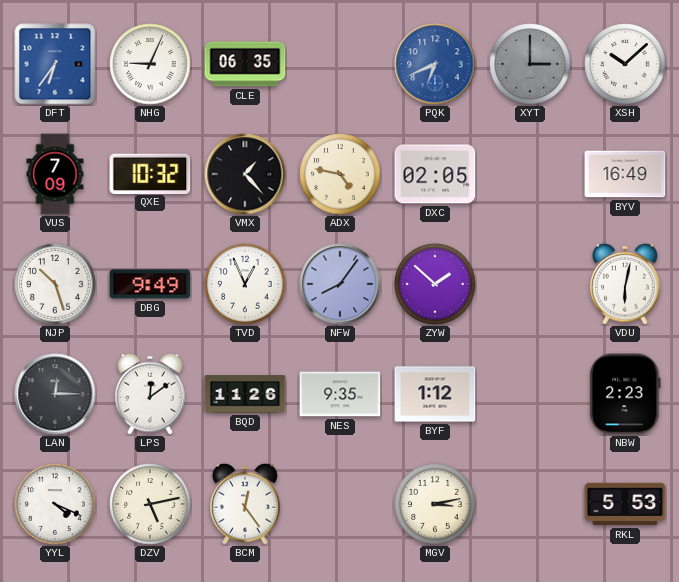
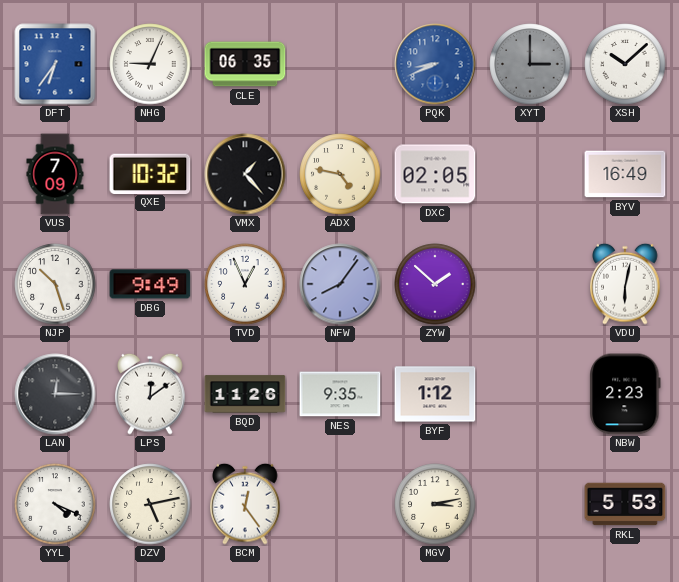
PQK: 6:41 -> 8:41 (435, 64)
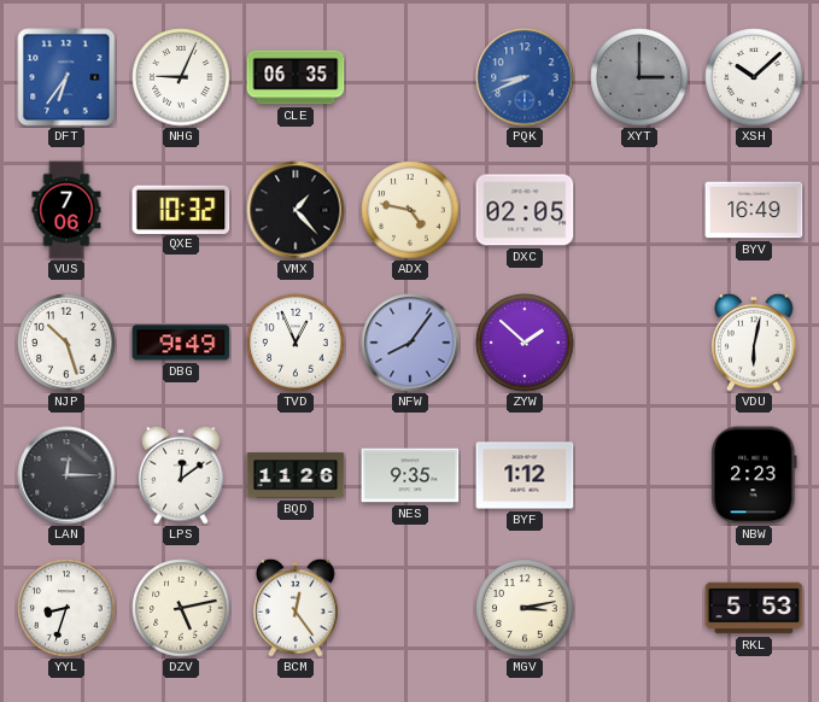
VUS: 7:09 -> 7:06 (66, 210)
YYL: 4:19 -> 8:33 (66, 608)
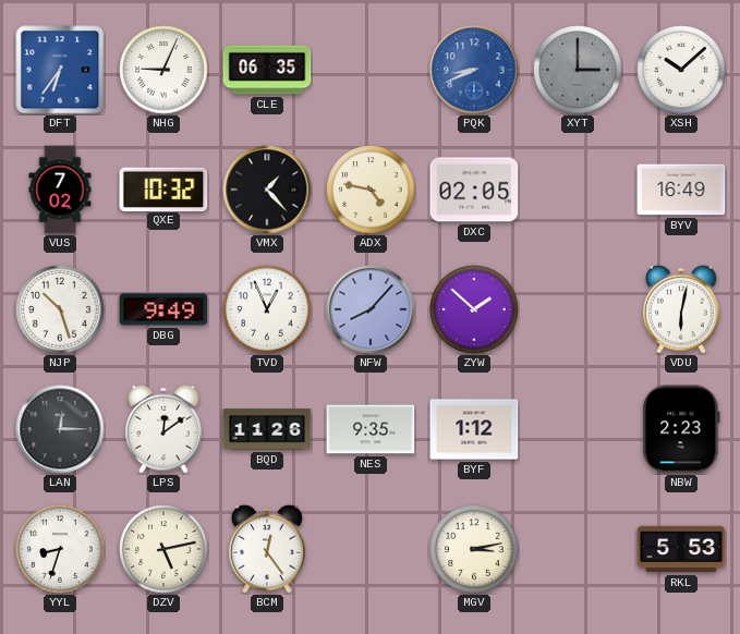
VUS: 7:06 -> 7:02 (60, 190)
NFW: 8:06 -> 8:07 (371, 309)
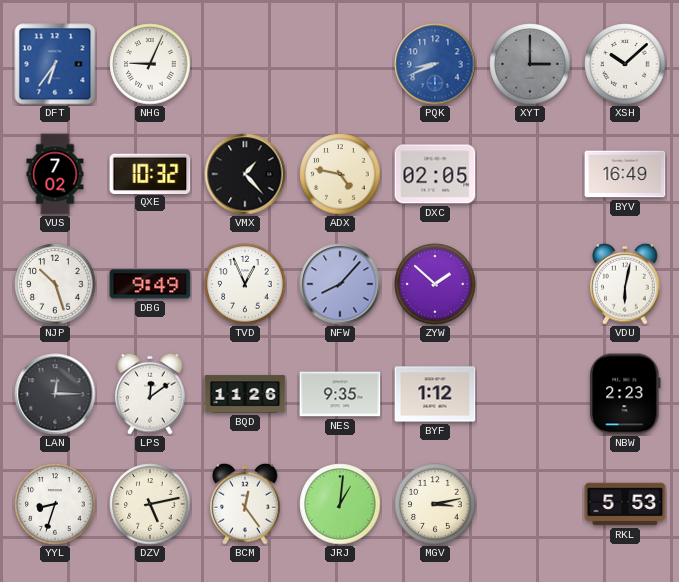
CLE: 06:35 -> none (267, 70)
JRJ: none -> 1:01 (340, 504)
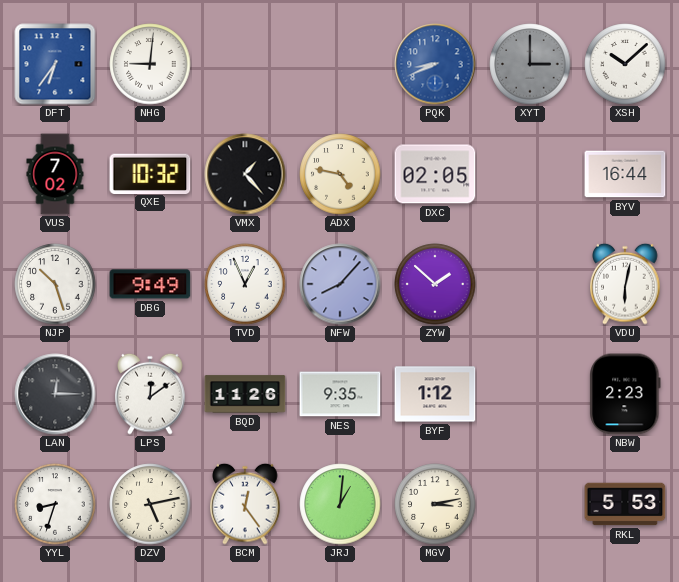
NHG: 9:04 -> 9:01 (150, 64)
BYV: 16:49 -> 16:44 (625, 174)
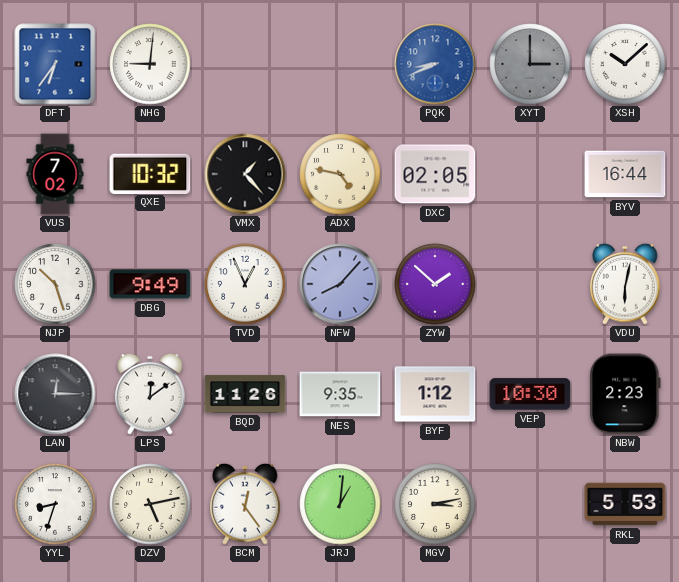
VEP: none -> 10:30 (530, 394)
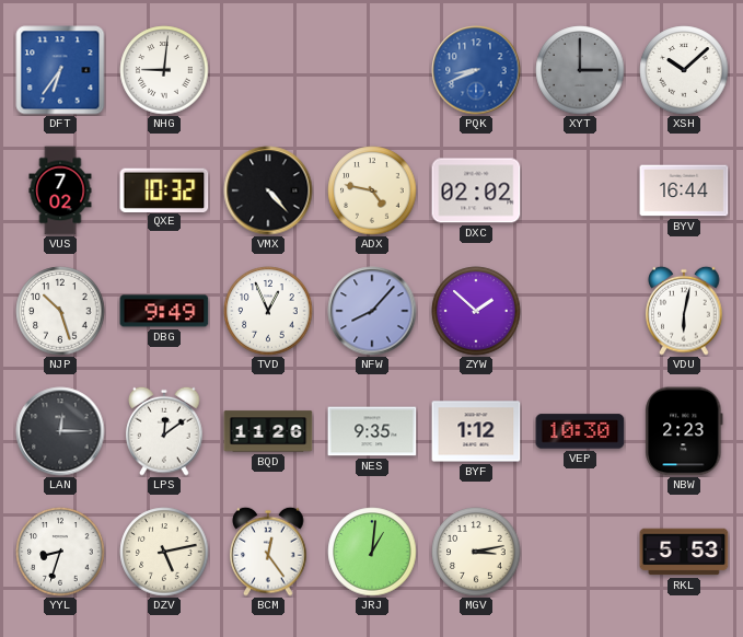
VMX: 1:23 -> 4:23 (268, 190)
DXC: 02:05 -> 02:02 (476, 190)
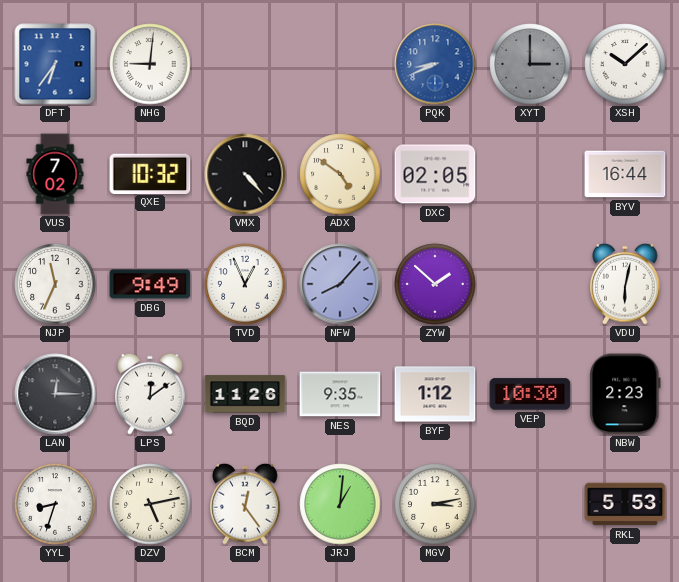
ADX: 4:47 -> 4:51 (340, 174)
DXC: 02:02 -> 02:05 (435, 174)
NJP: 10:27 -> 11:34 (55, 284)
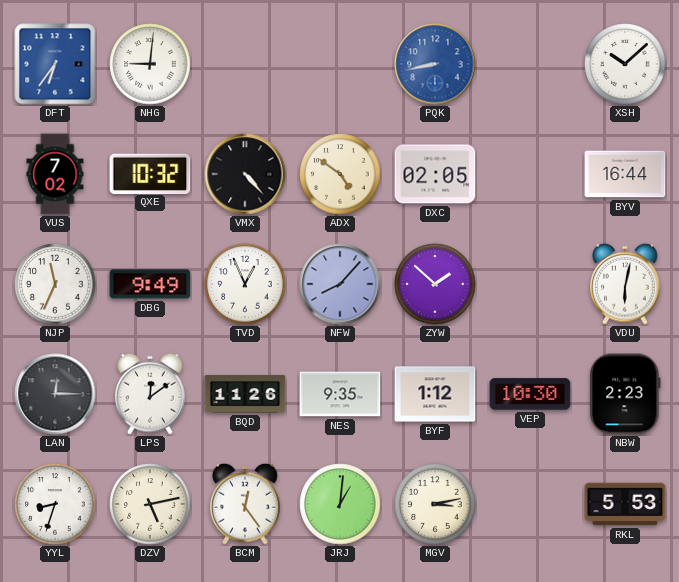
PQK: 8:41 -> 8:43 (435, 64)
XYT: 3:00 -> none (530, 64)
